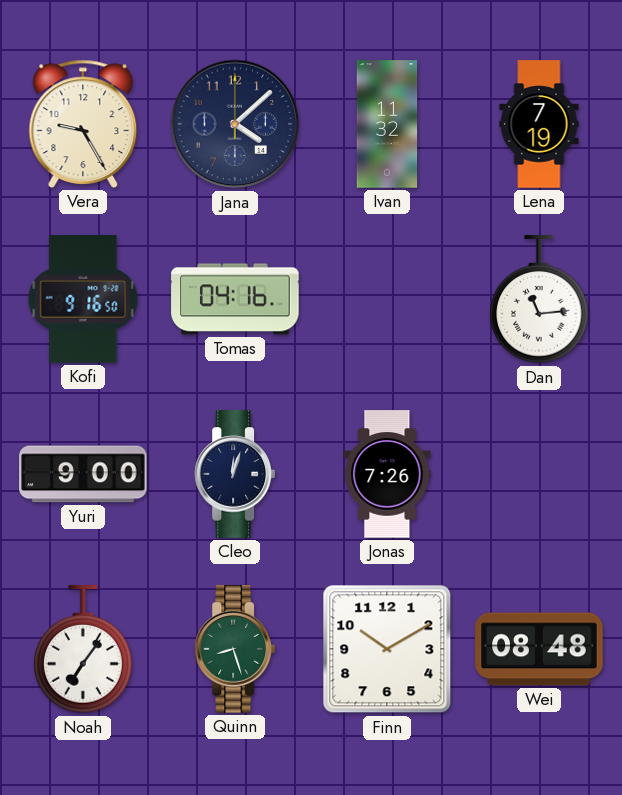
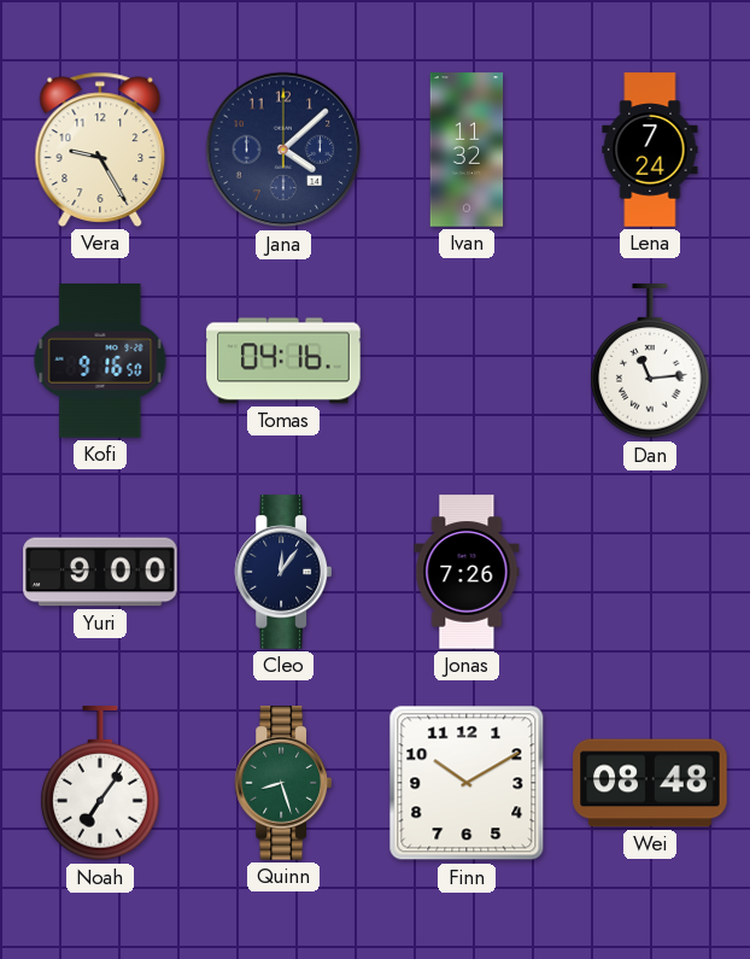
Lena: 7:19 -> 7:24 (650, 150)
Cleo: 12:03 -> 12:06 (282, 572)
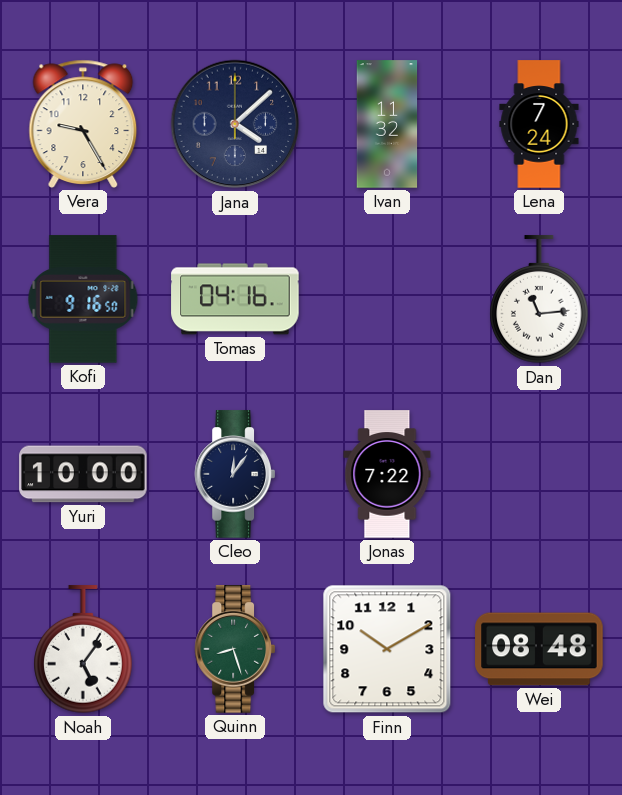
Yuri: 9:00 -> 10:00 (83, 474)
Jonas: 7:26 -> 7:22 (387, 474)
Noah: 7:06 -> 5:06 (83, 650)
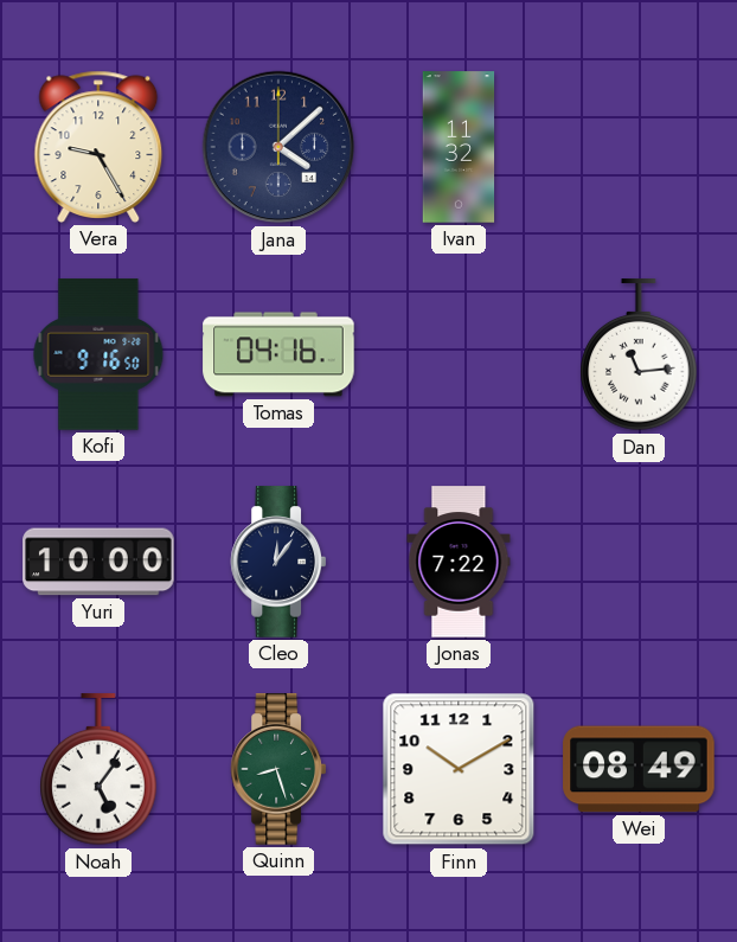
Lena: 7:24 -> none (539, 124)
Wei: 08:48 -> 08:49 (639, 769)
